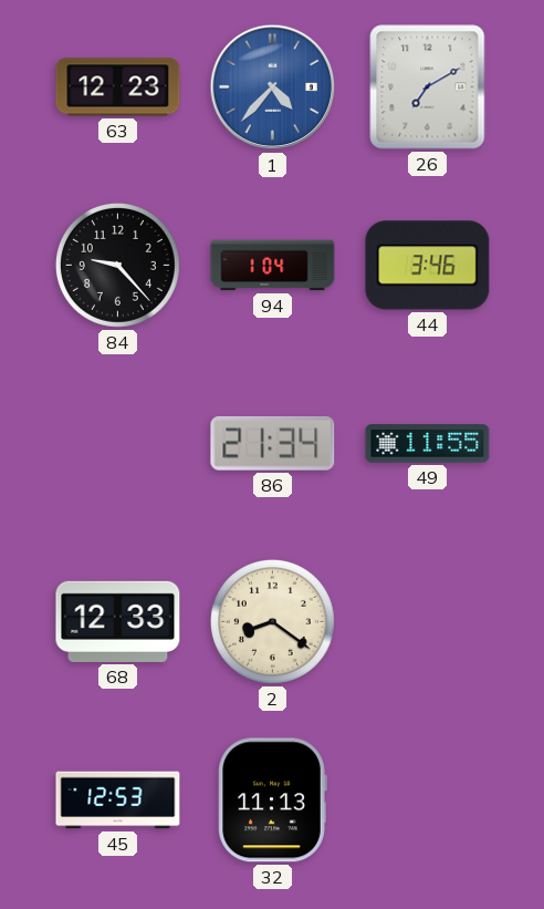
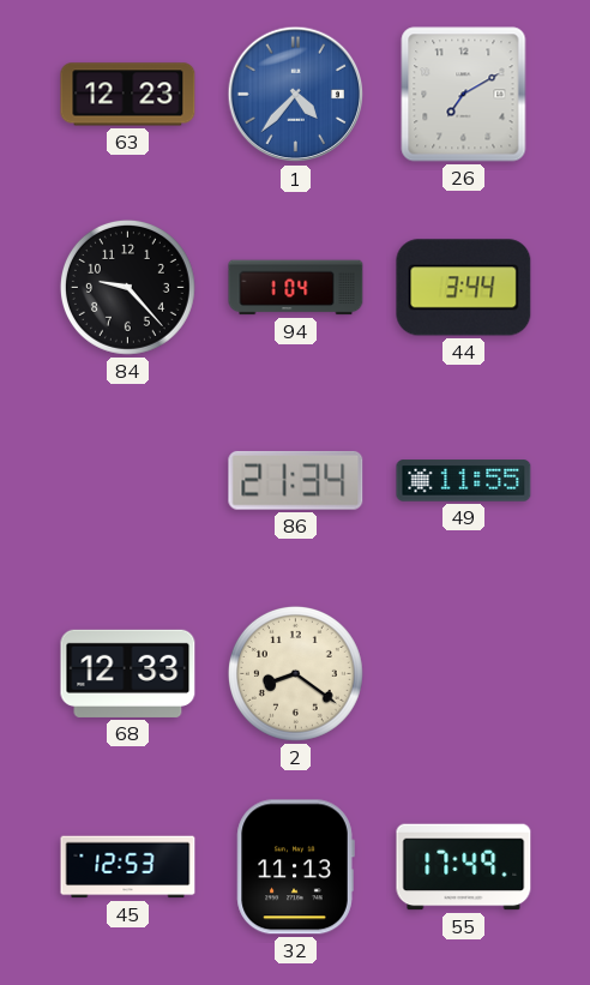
44: 3:46 -> 3:44 (464, 288)
55: none -> 17:49 (464, 867)
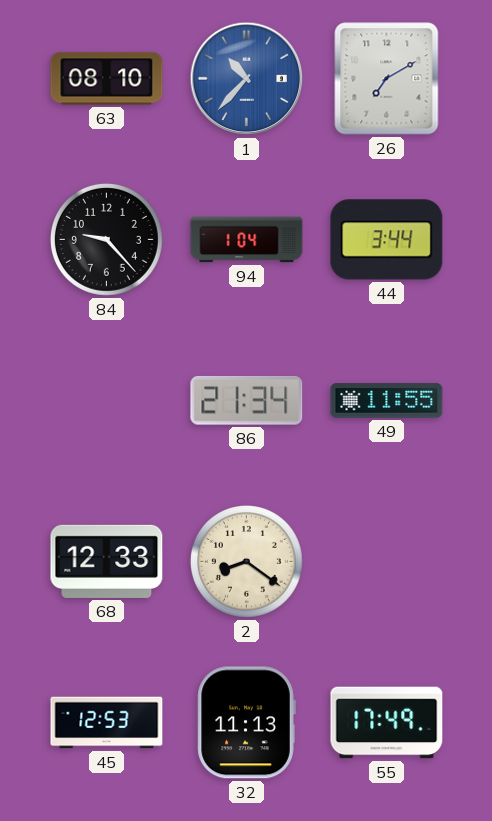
63: 12:23 -> 08:10 (107, 79)
1: 4:37 -> 10:37 (247, 79)
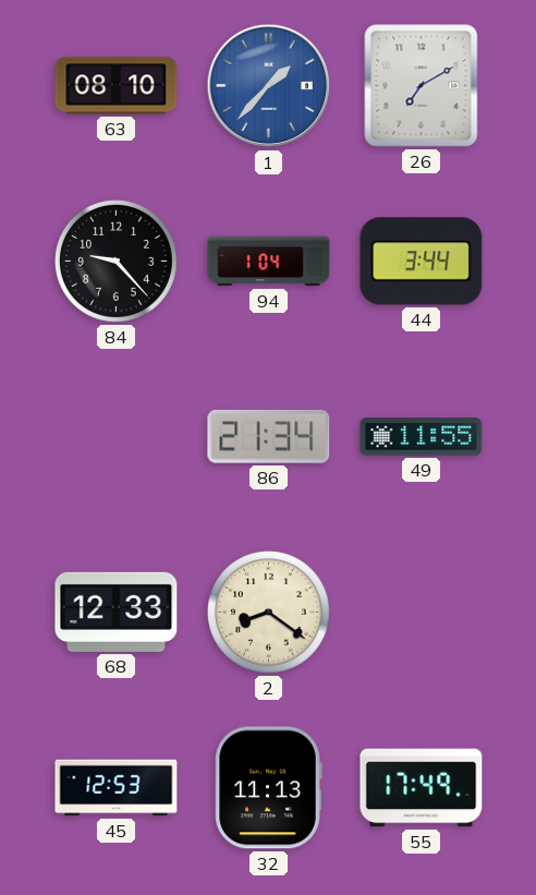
1: 10:37 -> 1:37 (269, 86)
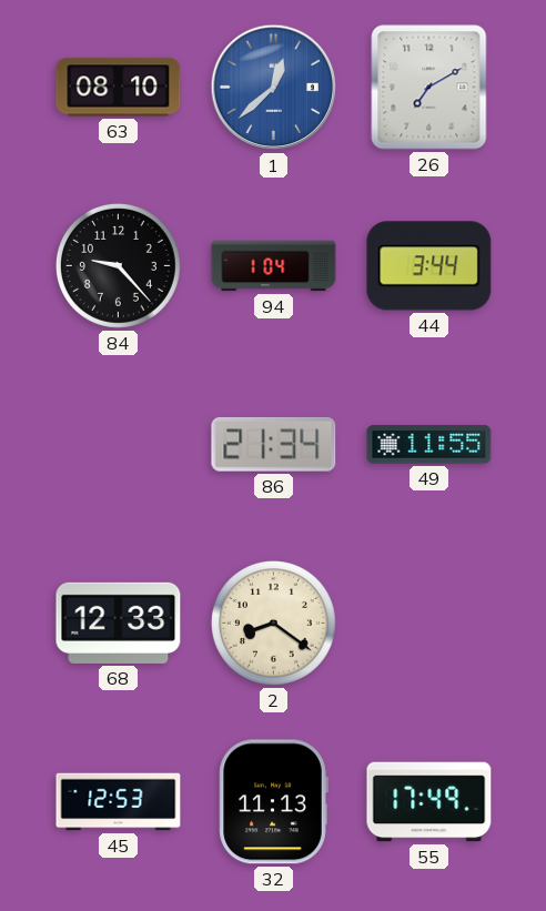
1: 1:37 -> 12:38 (274, 88)
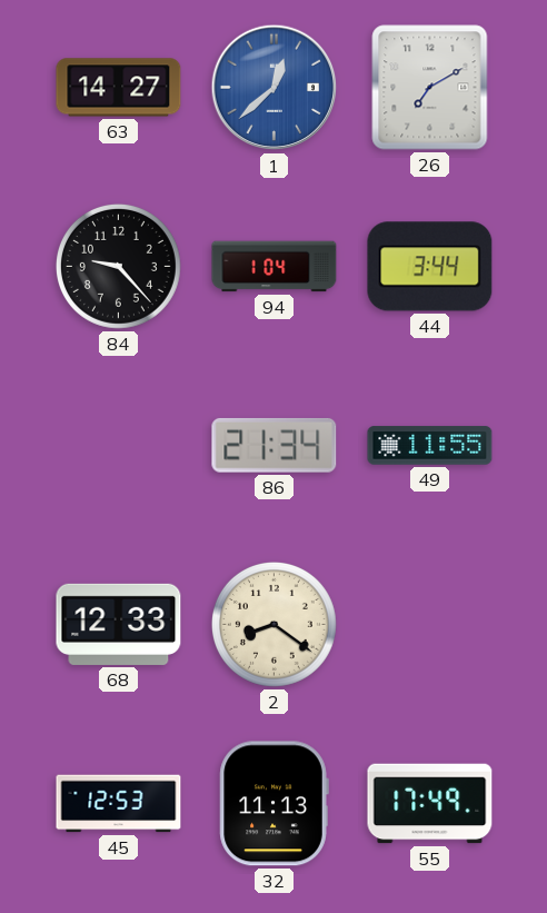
63: 08:10 -> 14:27 (119, 88)
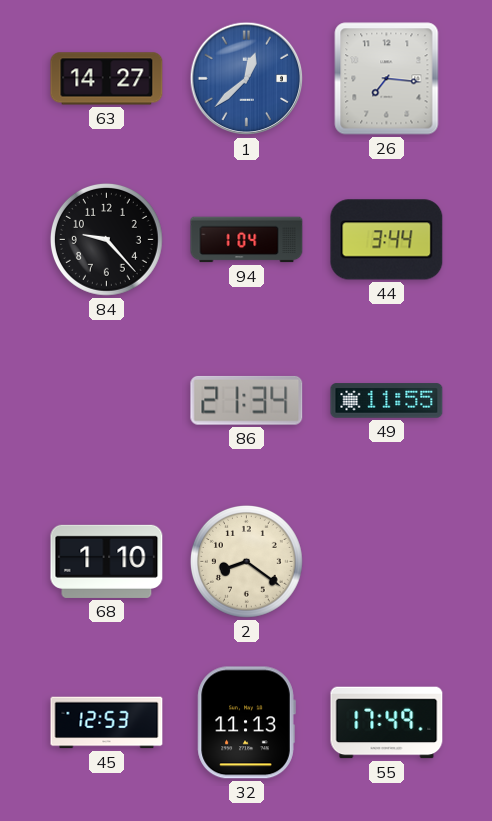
26: 7:10 -> 7:16 (387, 79)
68: 12:33 -> 1:10 (107, 561)
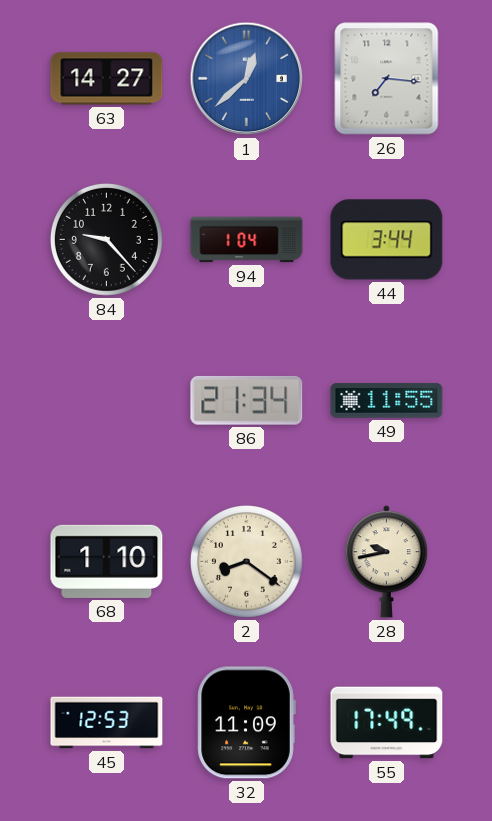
28: none -> 9:43 (386, 562)
32: 11:13 -> 11:09 (246, 723)
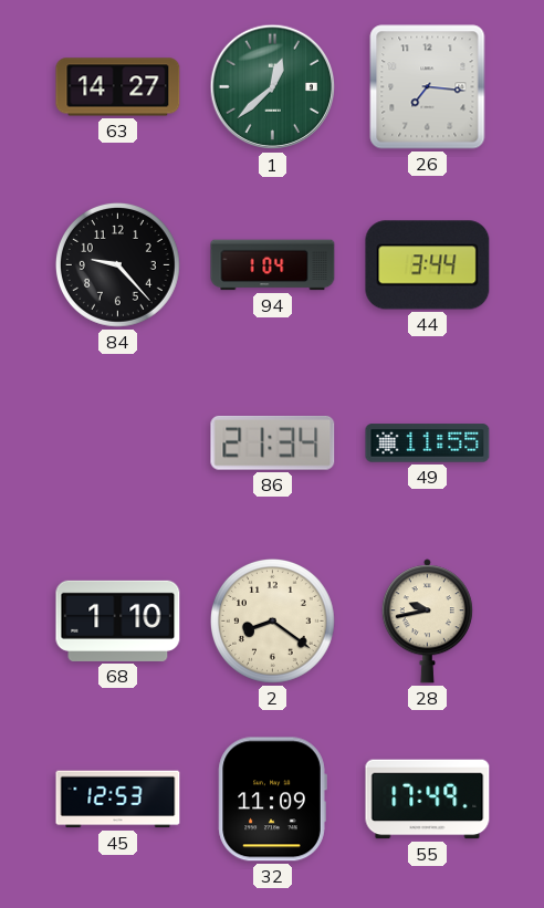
1 dial: blue -> green (273, 87)
